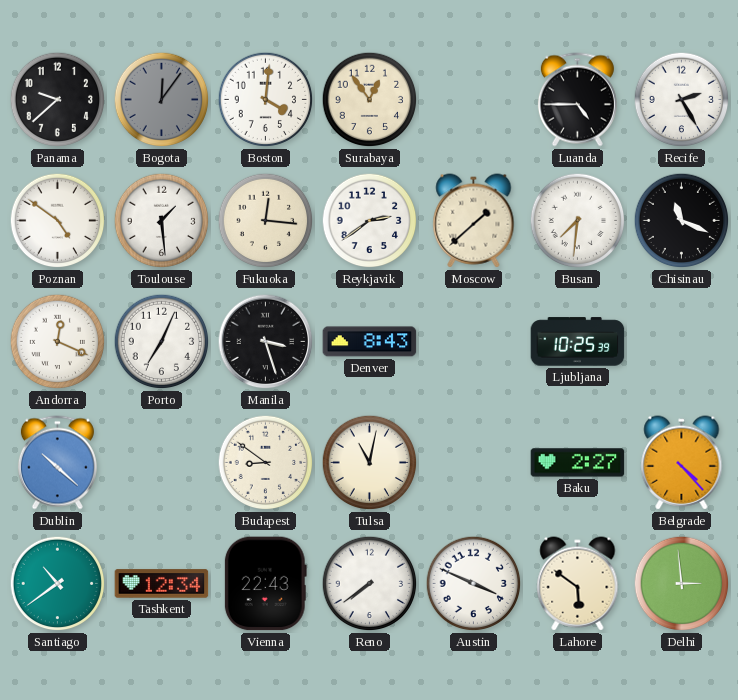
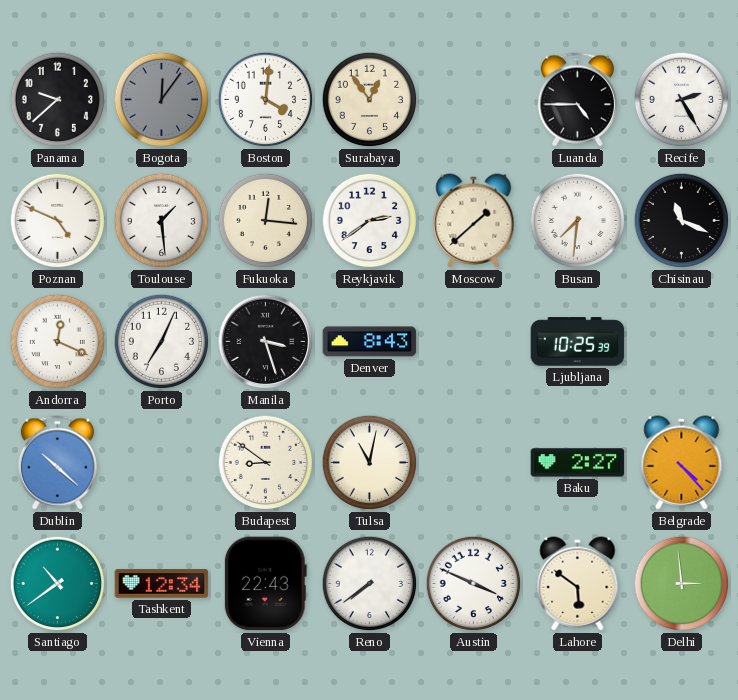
Poznan: 4:51 -> 4:49 (58, 221)
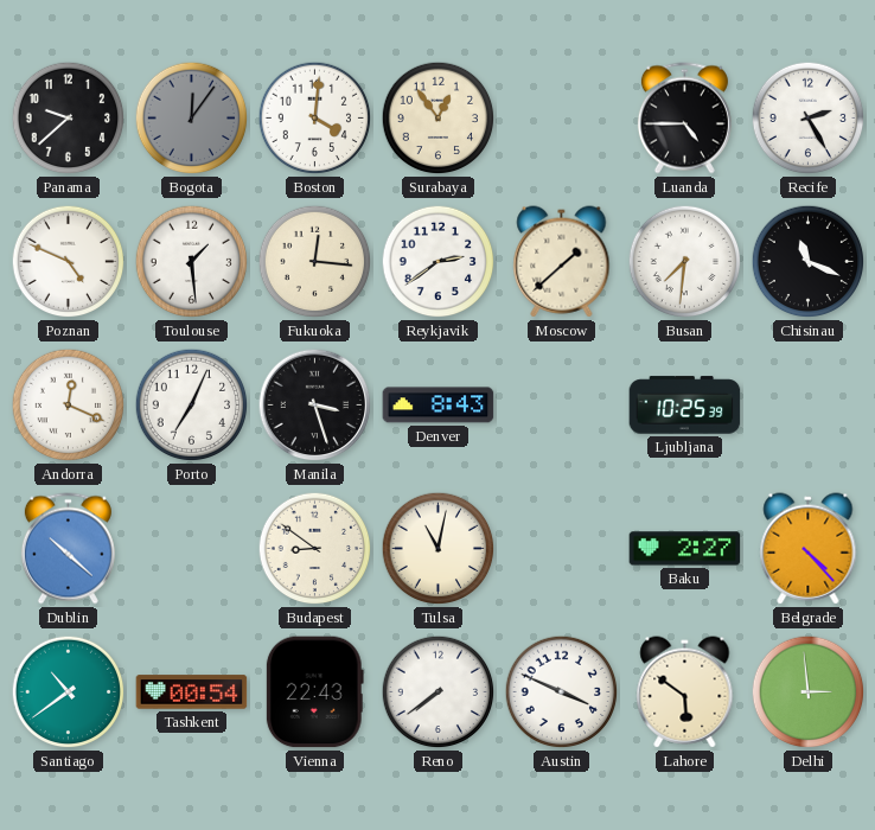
Tashkent: 12:34 -> 00:54 (192, 692)
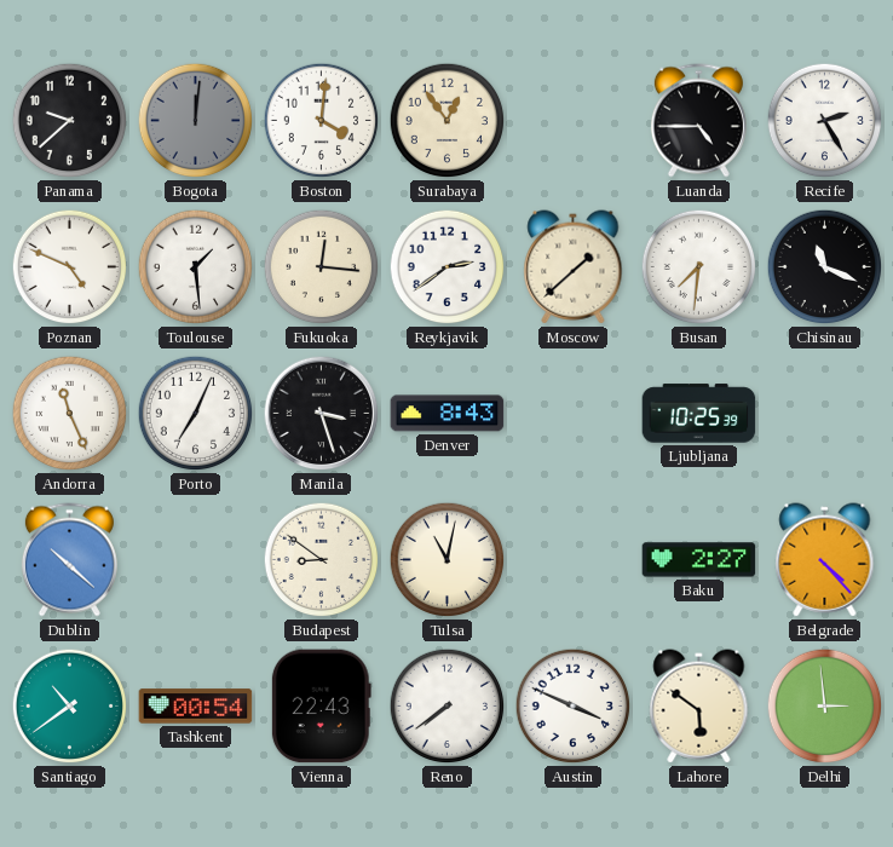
Bogota: 12:06 -> 12:01 (196, 121)
Andorra: 12:19 -> 11:26 (70, 414)
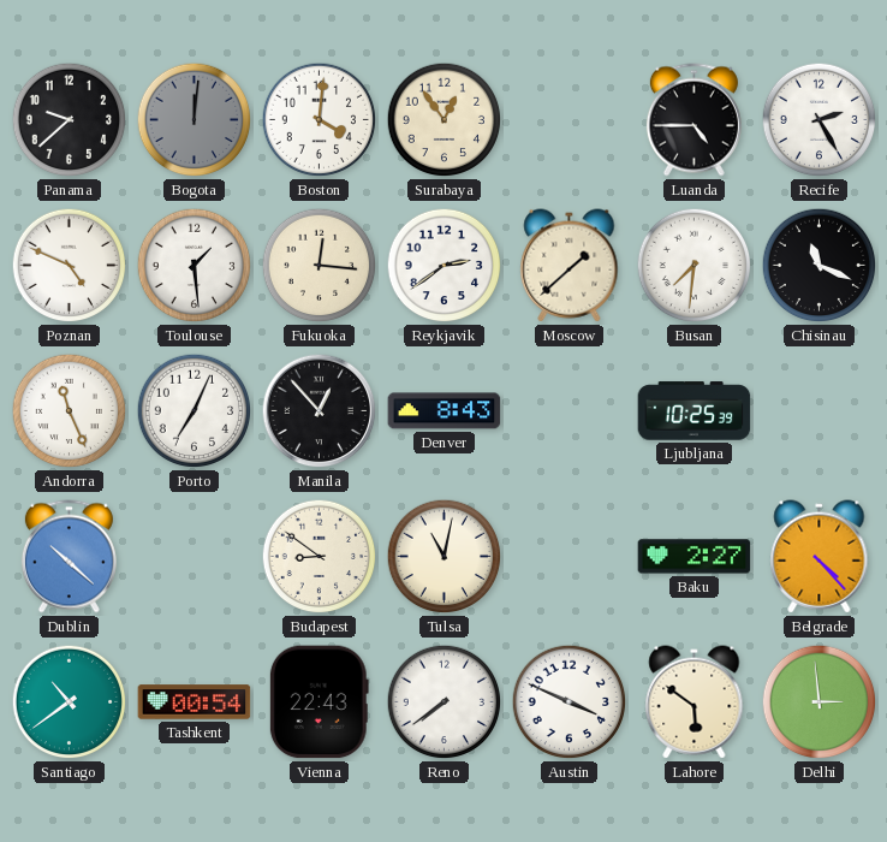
Manila: 3:27 -> 12:53 (320, 411)
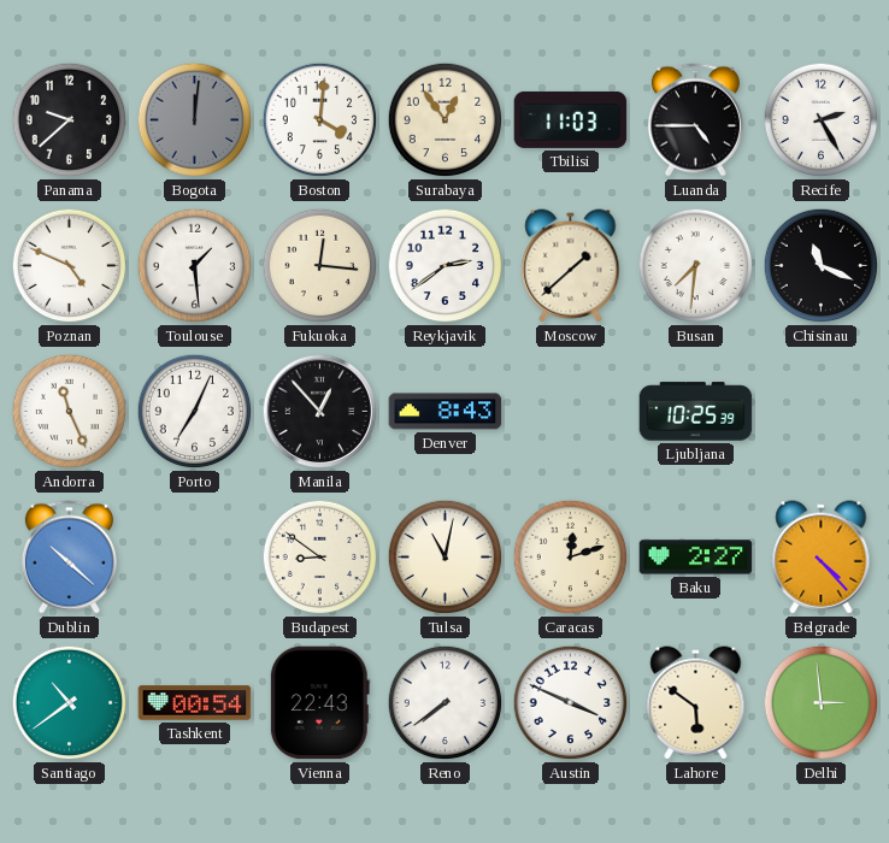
Tbilisi: none -> 11:03 (571, 119)
Caracas: none -> 12:12 (571, 558)
